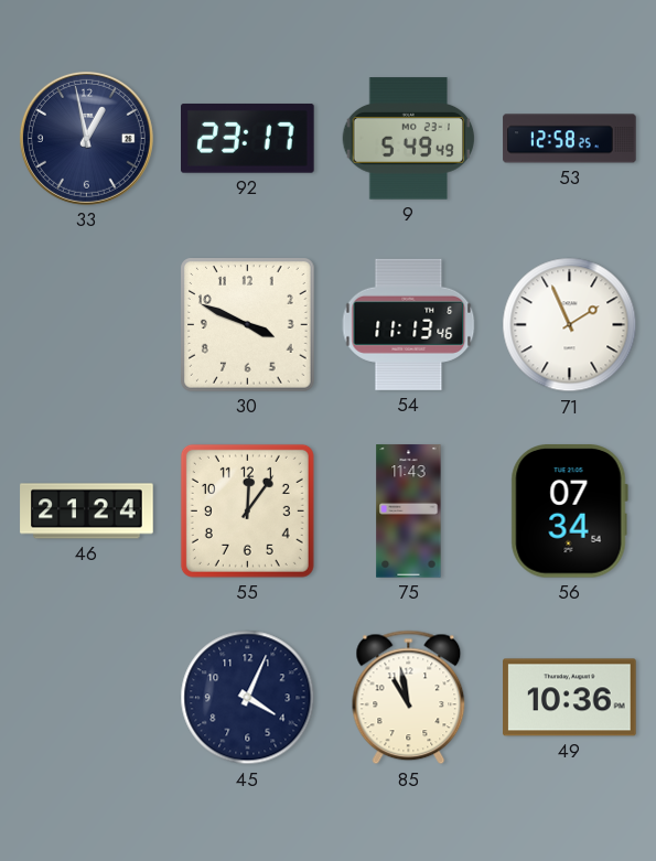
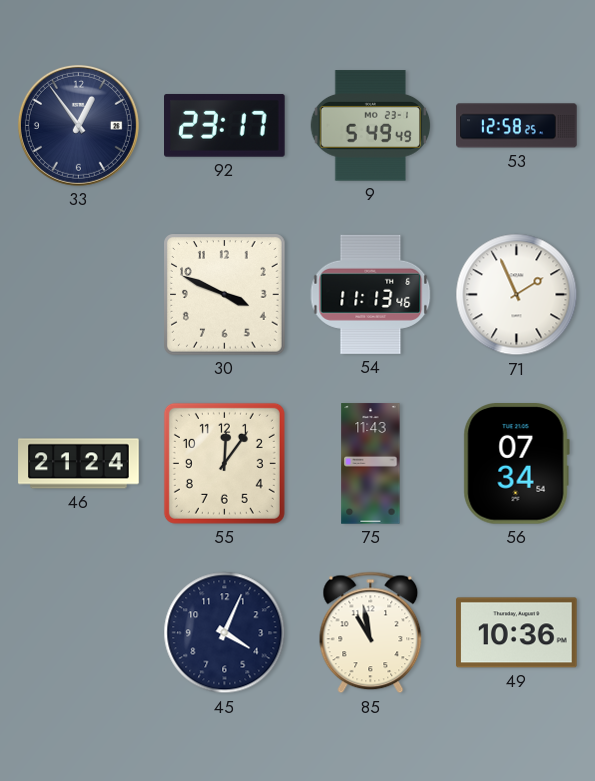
33: 12:58 -> 12:54 (78, 125)
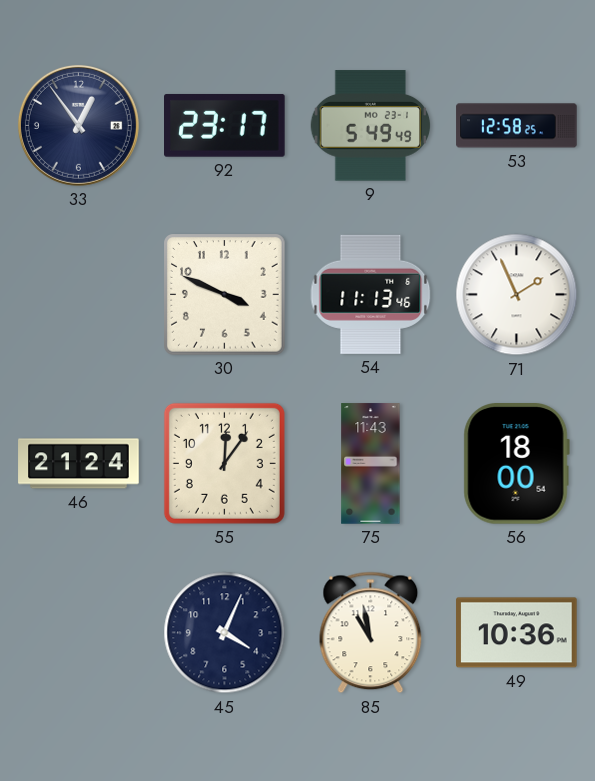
56: 07:34 -> 18:00 (516, 464)
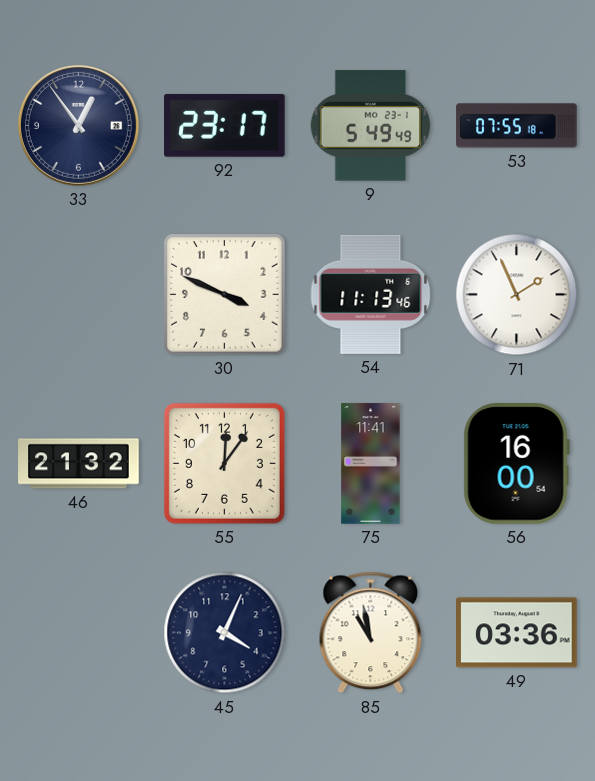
53: 12:58 -> 07:55 (517, 126)
46: 21:24 -> 21:32 (79, 464)
75: 11:43 -> 11:41 (371, 464)
56: 18:00 -> 16:00 (516, 464)
49: 10:36 -> 03:36 (517, 633)
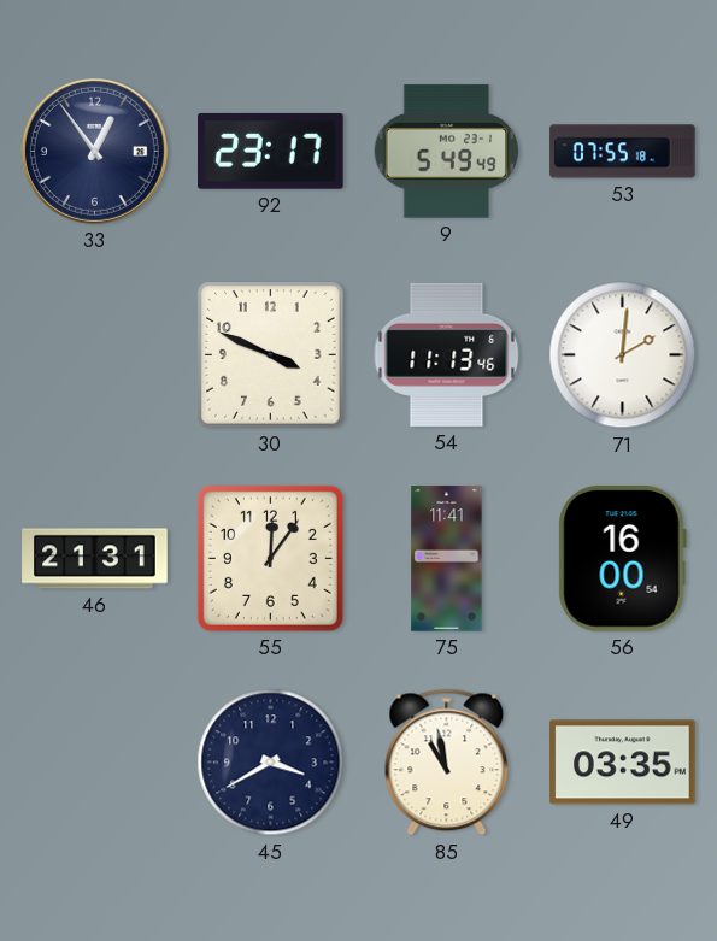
71: 1:56 -> 2:01 (623, 355)
46: 21:32 -> 21:31 (95, 559)
45: 4:04 -> 3:40 (271, 763)
49: 03:36 -> 03:35 (623, 763)
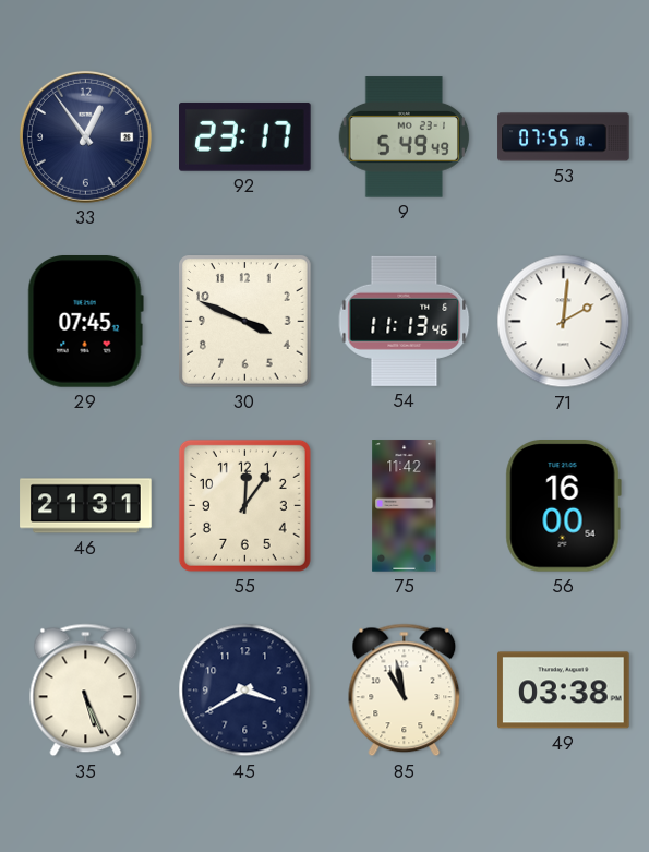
29: none -> 07:45 (85, 322)
75: 11:41 -> 11:42 (405, 506)
35: none -> 5:26 (86, 691)
49: 03:35 -> 03:38 (564, 691)
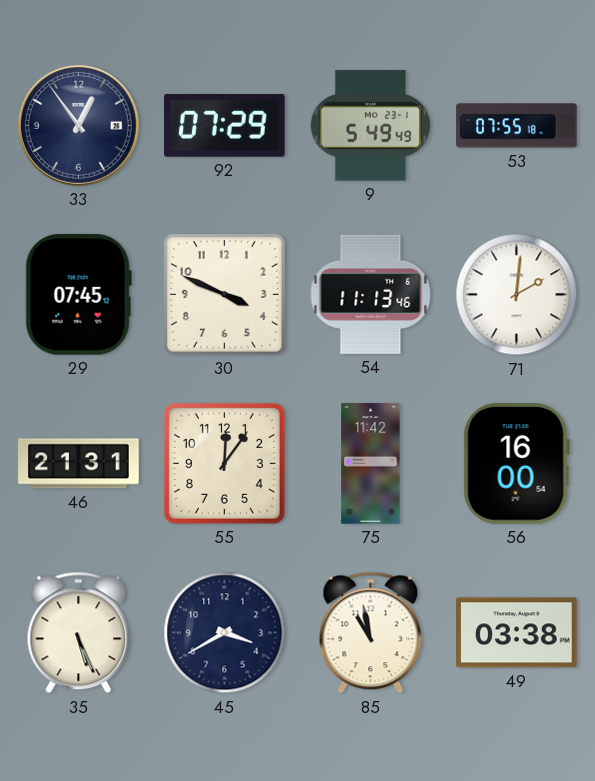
92: 23:17 -> 07:29 (225, 125)
